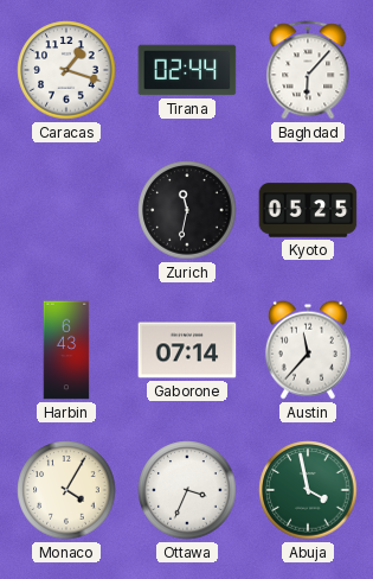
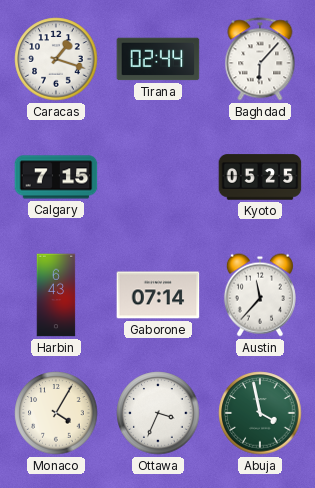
Calgary: none -> 7:15 (56, 177)
Zurich: 11:32 -> none (187, 210)
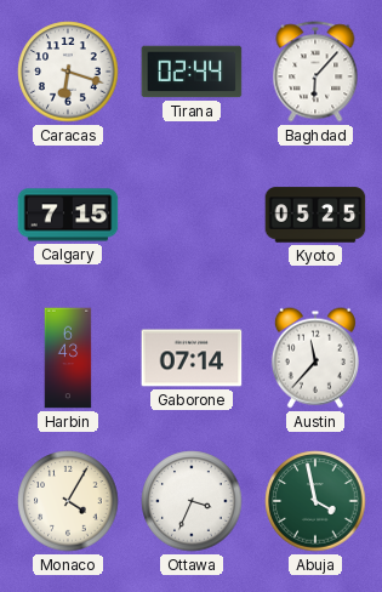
Caracas: 1:18 -> 6:18 (68, 72)
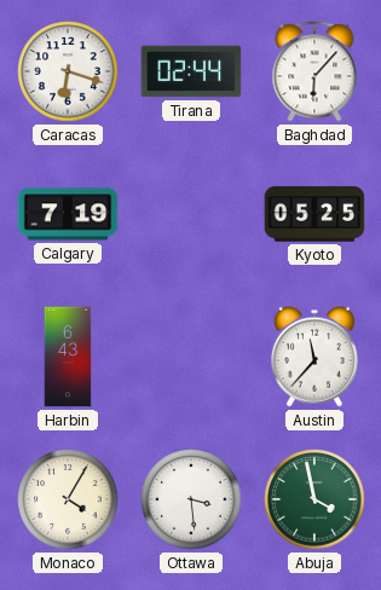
Calgary: 7:15 -> 7:19 (68, 214)
Gaborone: 07:14 -> none (192, 358)
Ottawa: 3:34 -> 3:29 (191, 499)
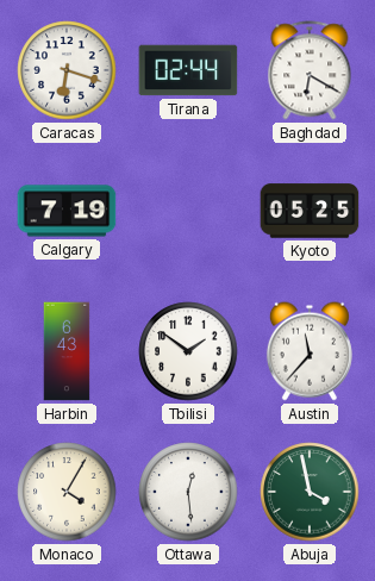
Baghdad: 6:07 -> 6:20 (310, 70)
Tbilisi: none -> 1:51 (188, 351)
Ottawa: 3:29 -> 12:29 (188, 492)
